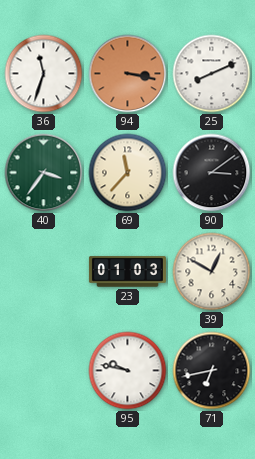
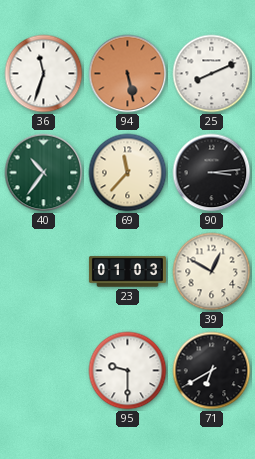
94: 3:17 -> 5:28 (128, 74)
40: 3:36 -> 10:36 (44, 173)
90: 3:09 -> 3:14 (212, 173)
95: 9:47 -> 9:30 (128, 371)
71: 6:43 -> 6:40 (212, 371)
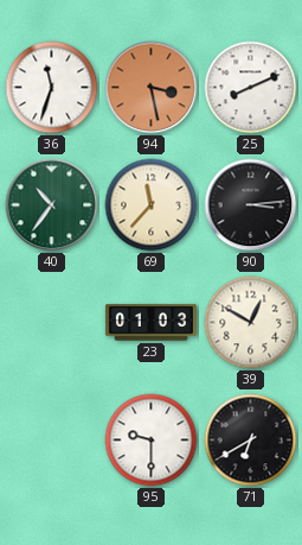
94: 5:28 -> 3:28 (152, 88)
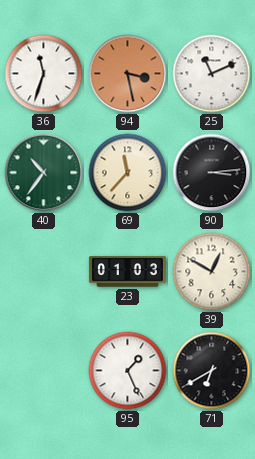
25: 8:11 -> 11:11 (212, 74)
95: 9:30 -> 1:26 (128, 371)
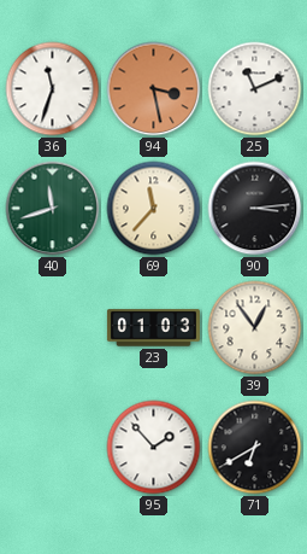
40: 10:36 -> 11:42 (53, 209)
39: 12:50 -> 12:54 (255, 328)
95: 1:26 -> 1:53 (154, 448)
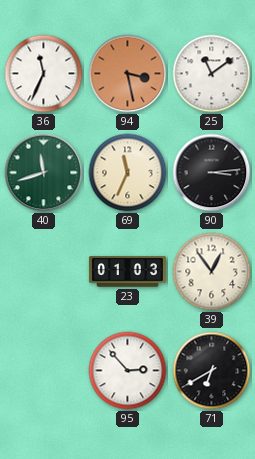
36: 11:33 -> 11:34 (44, 74)
25: 11:11 -> 11:09 (212, 74)
69: 11:37 -> 11:34 (128, 173)
95: 1:53 -> 2:53 (128, 371)
